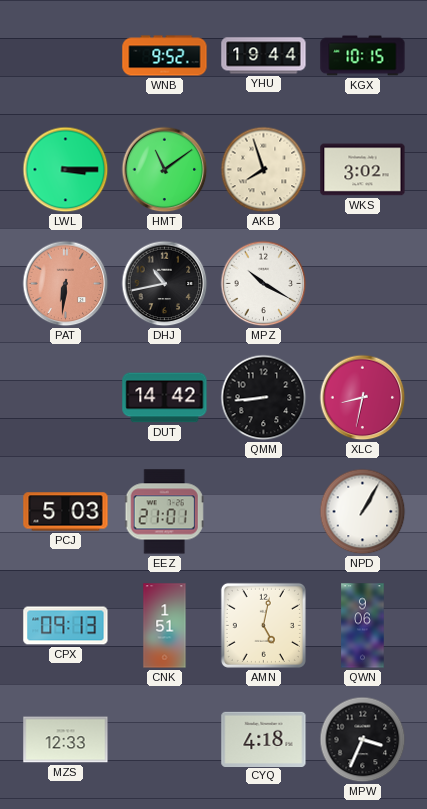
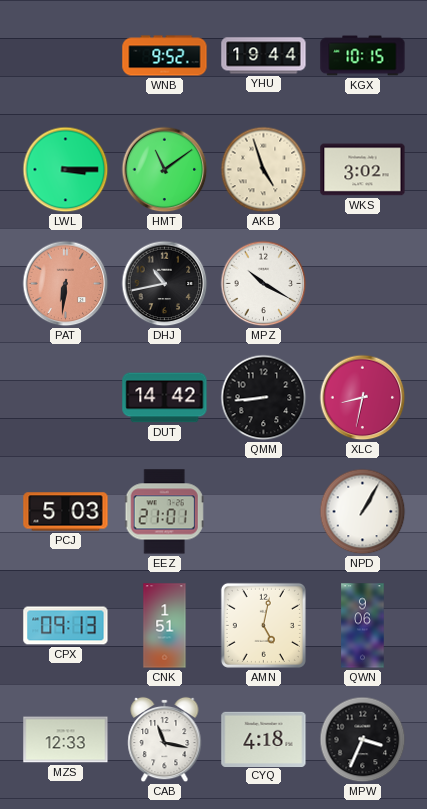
AKB: 7:57 -> 4:57 (264, 170)
CAB: none -> 11:17 (165, 740)
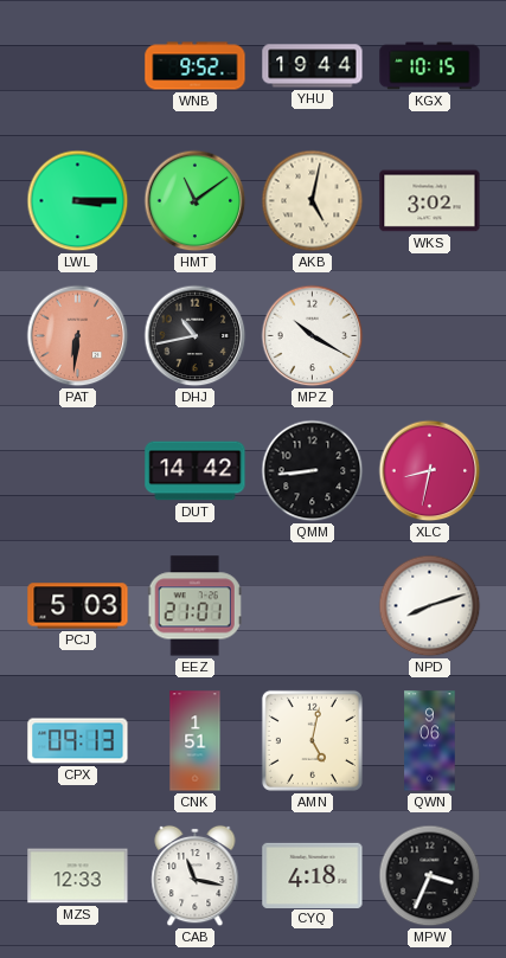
AKB: 4:57 -> 5:02 (313, 201)
NPD: 1:05 -> 8:12 (430, 606)
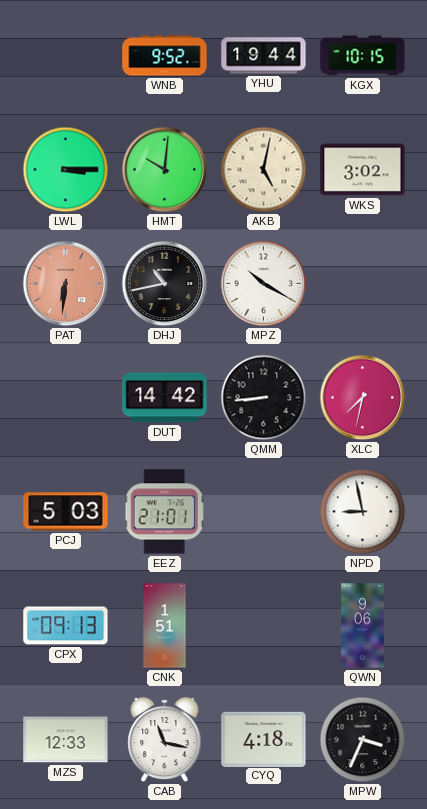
HMT: 11:09 -> 10:01 (165, 170)
XLC: 8:32 -> 7:32 (363, 398)
NPD: 8:12 -> 8:58 (363, 512)
AMN: 5:02 -> none (312, 740)
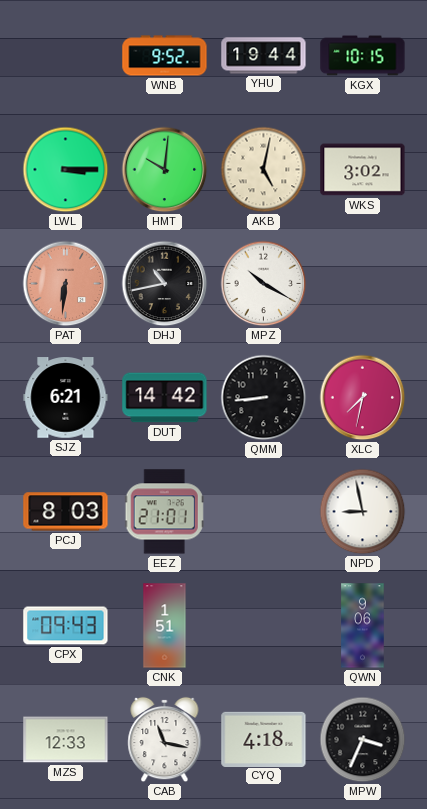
SJZ: none -> 6:21 (66, 398)
PCJ: 5:03 -> 8:03 (66, 512)
CPX: 09:13 -> 09:43 (66, 626)
